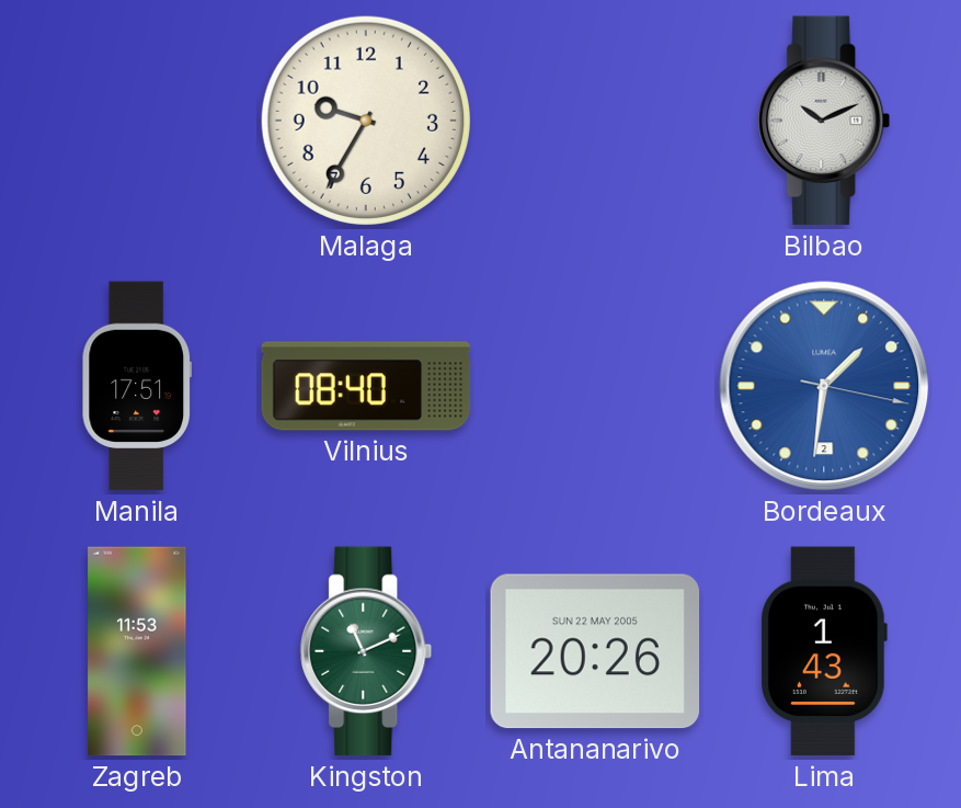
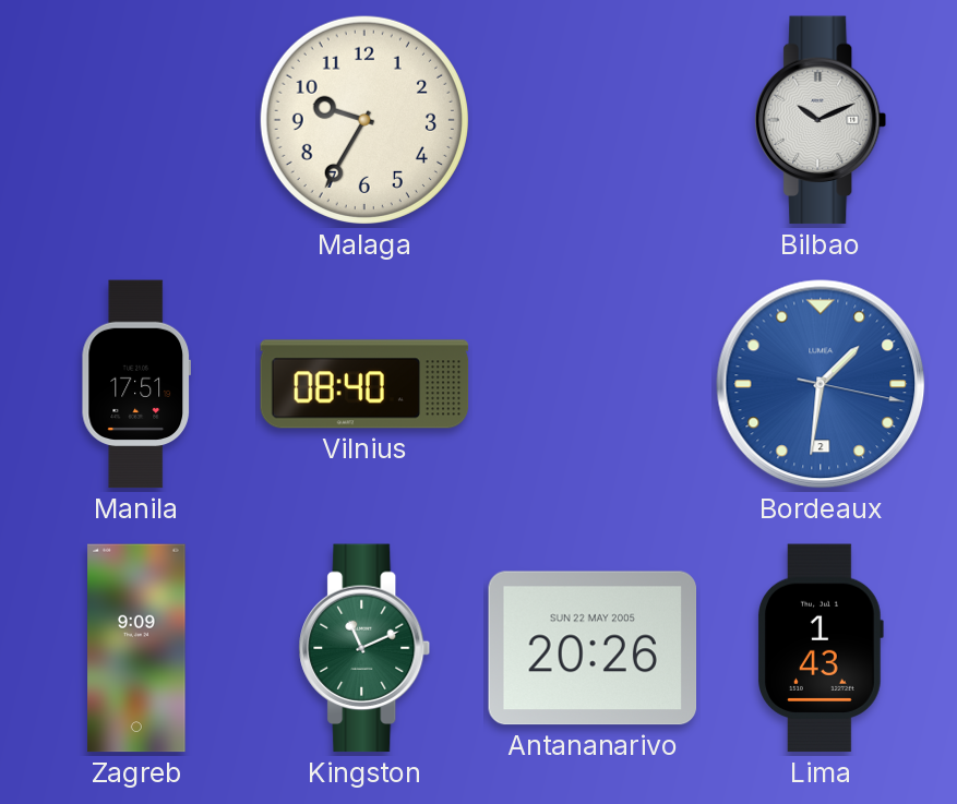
Zagreb: 11:53 -> 9:09 (136, 648)
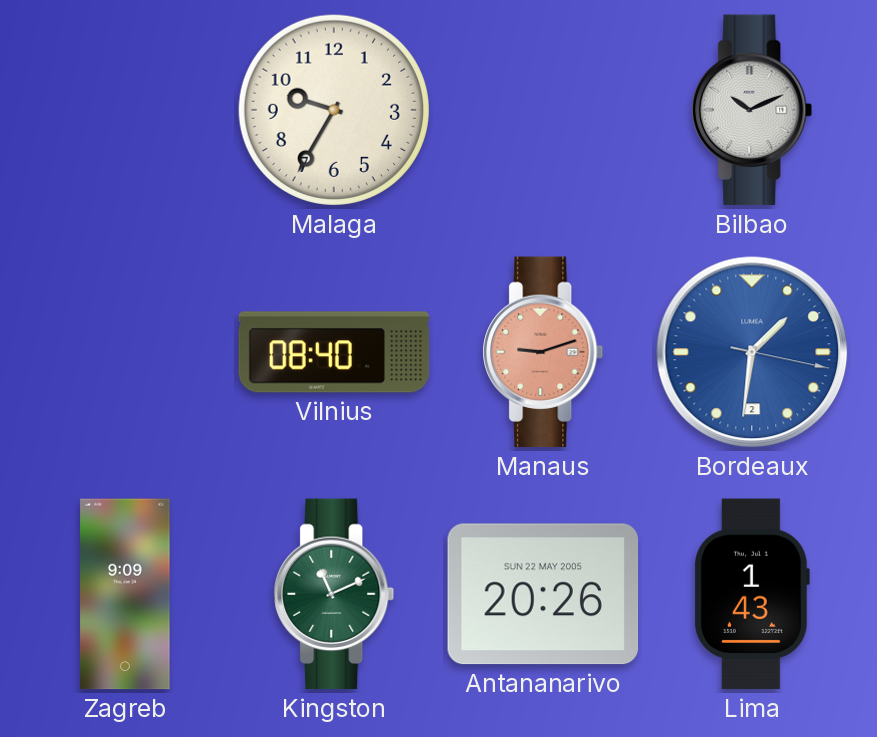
Manila: 17:51 -> none (135, 384)
Manaus: none -> 9:12 (543, 352)
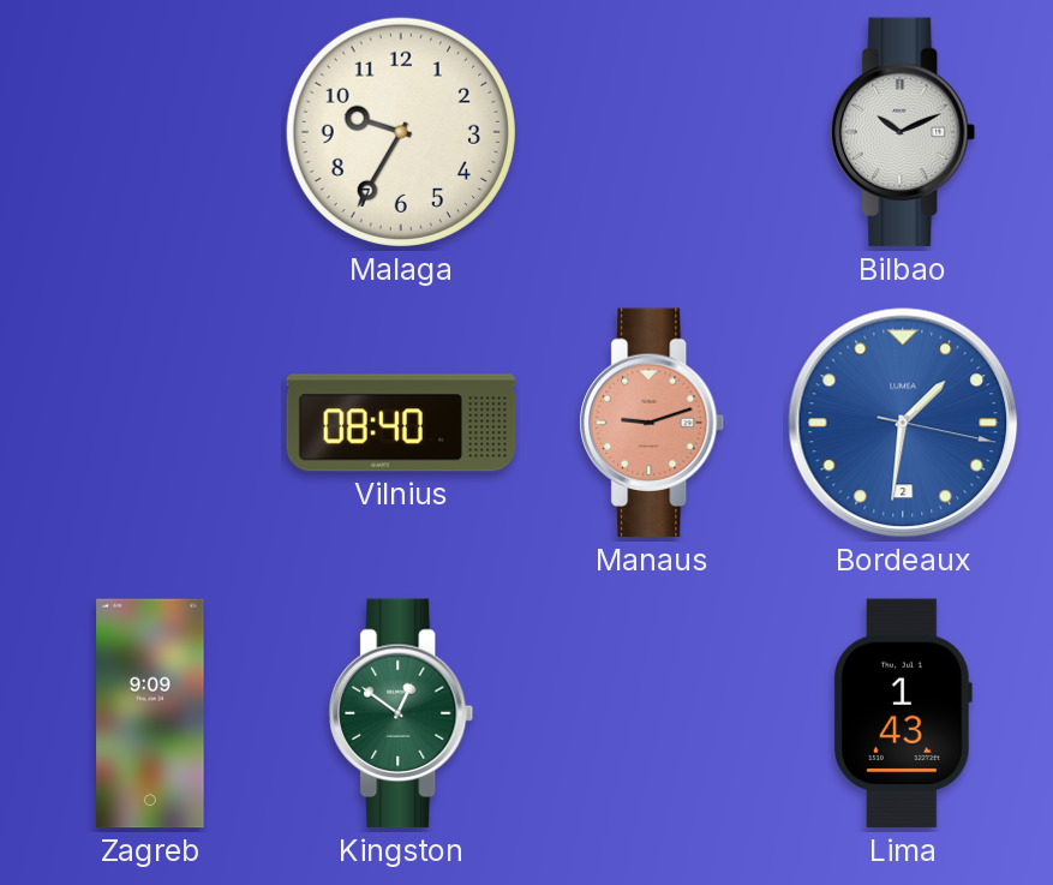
Kingston: 11:11 -> 12:51 (401, 713)
Antananarivo: 20:26 -> none (543, 594)
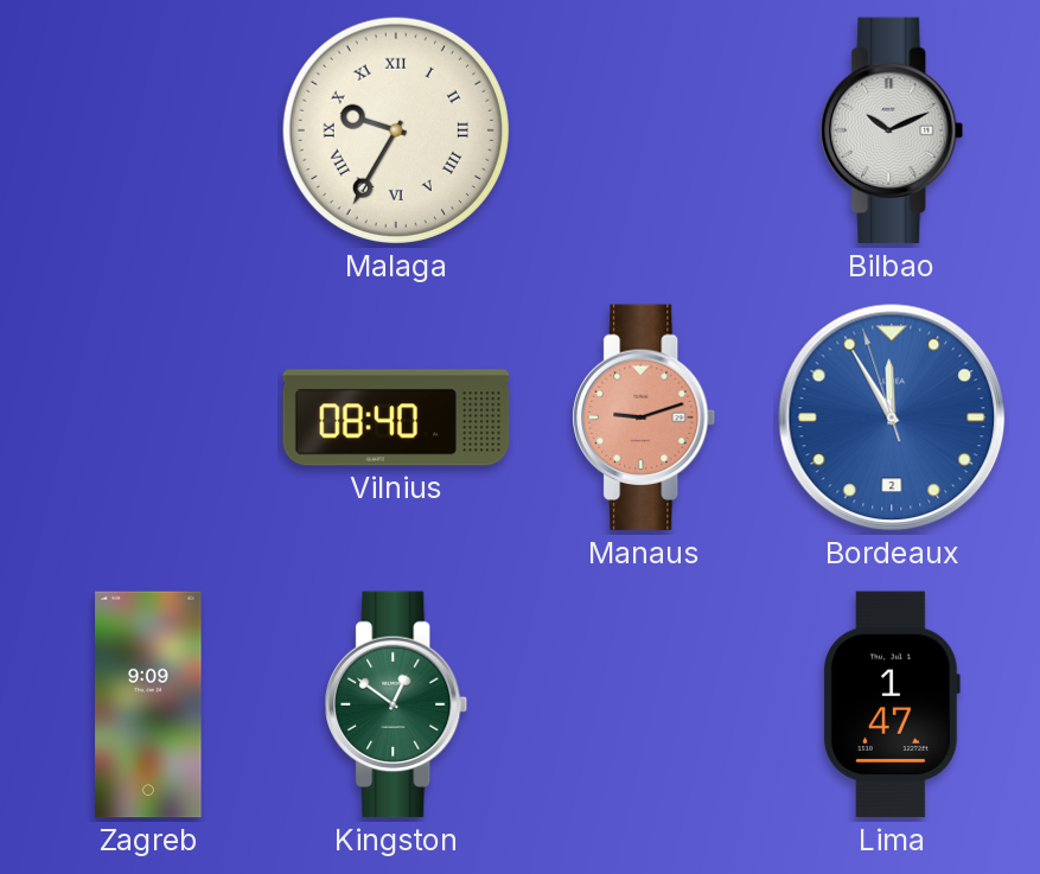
Malaga numerals: Arabic -> Roman (396, 130)
Bordeaux: 1:31 -> 11:54 (892, 417)
Lima: 1:43 -> 1:47 (892, 704)
